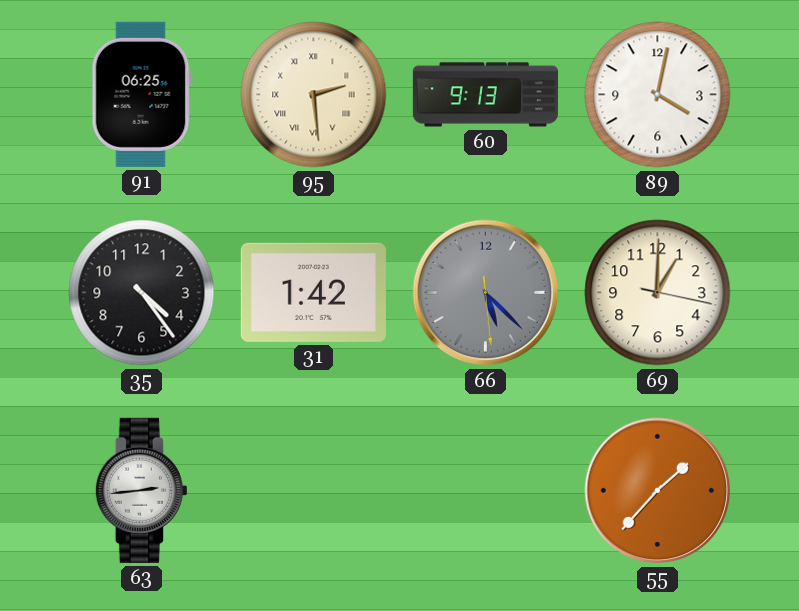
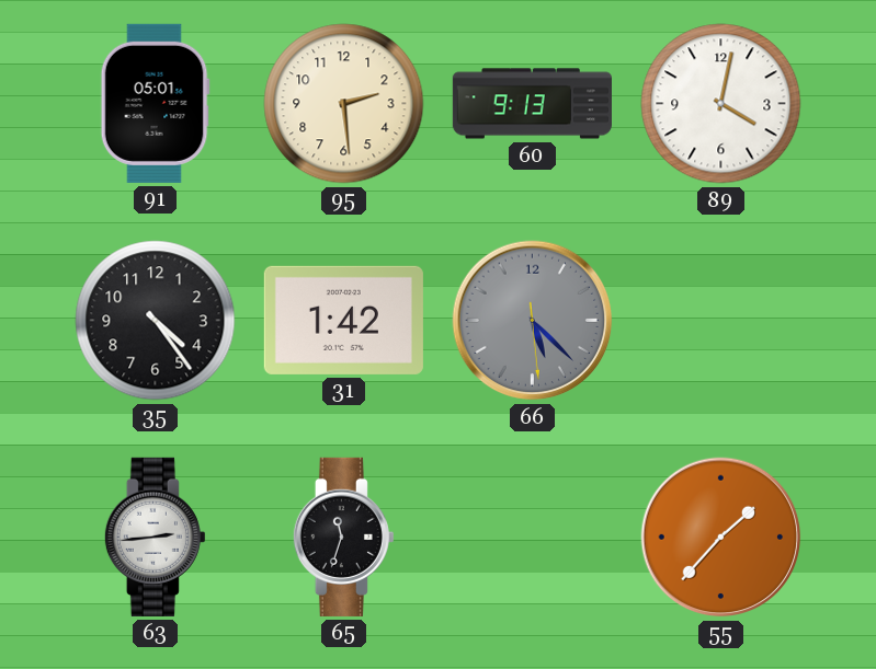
91: 06:25 -> 05:01 (155, 103)
95 numerals: Roman -> Arabic (344, 104)
69: 1:00 -> none (658, 293)
65: none -> 11:33 (343, 537)
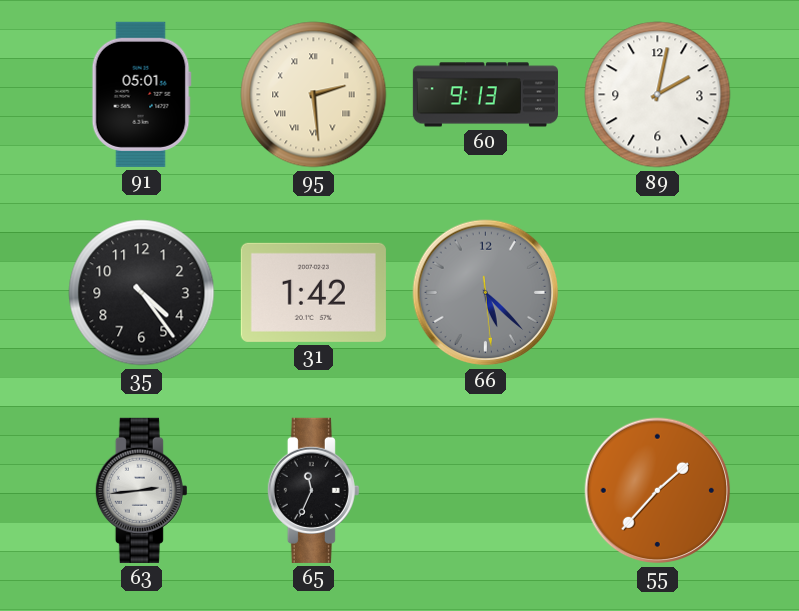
95 numerals: Arabic -> Roman (314, 95)
89: 4:02 -> 2:02 (658, 95)
65: 11:33 -> 11:34 (313, 490)
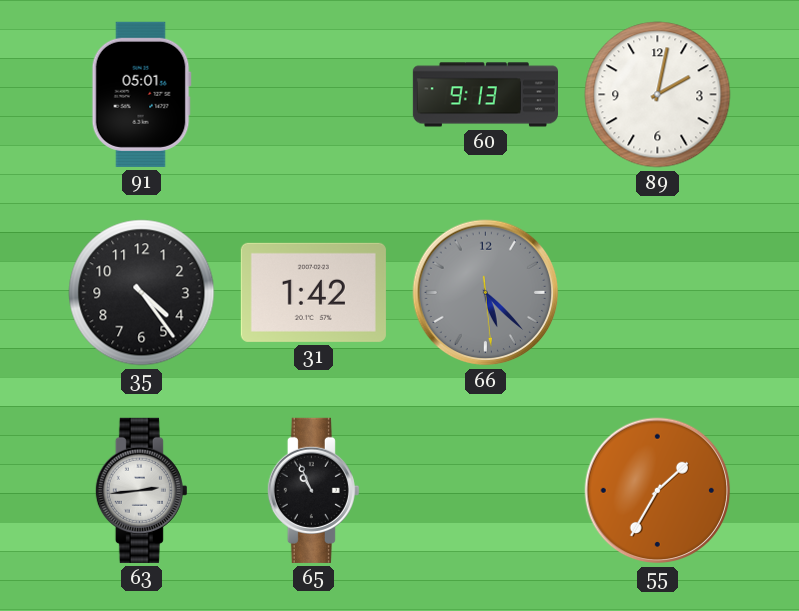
95: 2:29 -> none (314, 95)
65: 11:34 -> 10:56 (313, 490)
55: 1:37 -> 1:35 (658, 491)
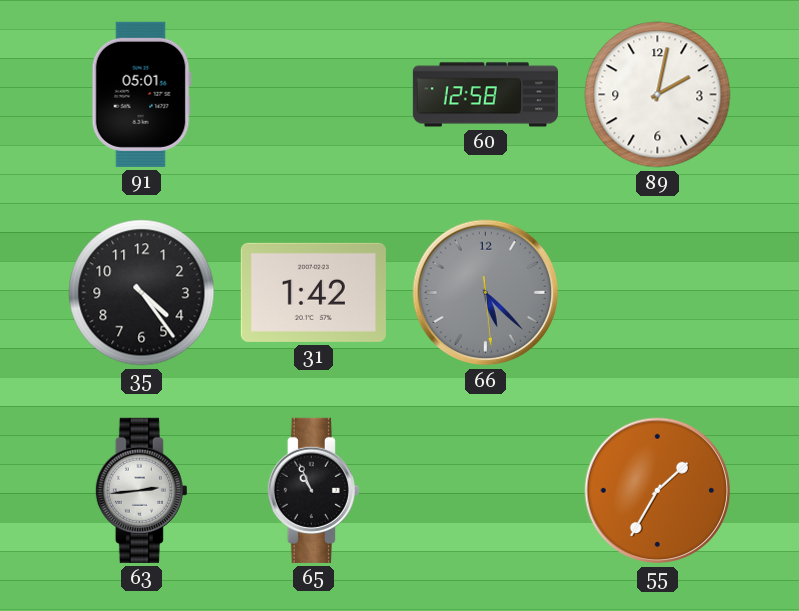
60: 9:13 -> 12:58 (485, 95)
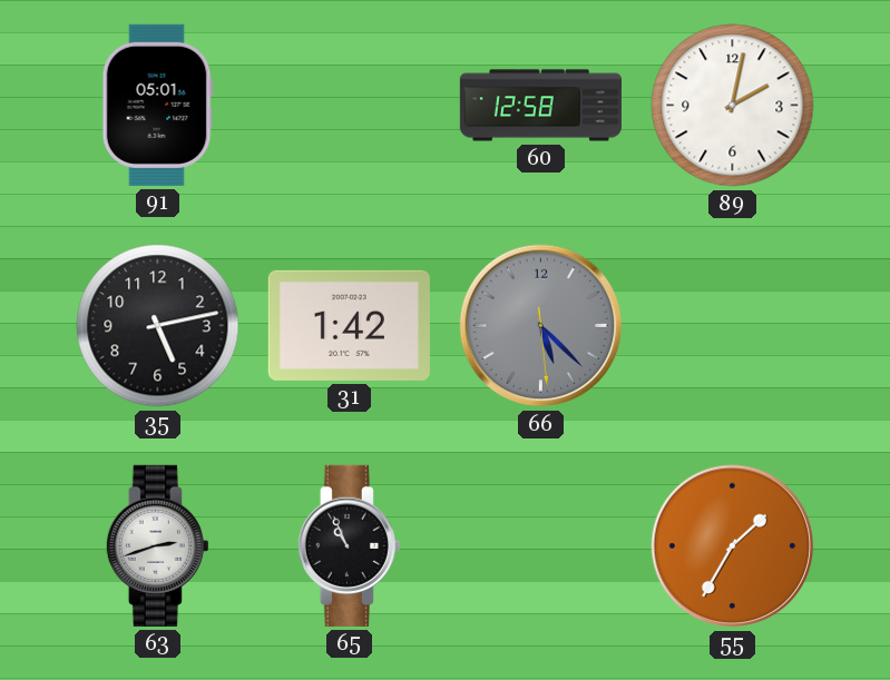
35: 4:24 -> 5:13 (158, 326)
63: 2:44 -> 2:42 (157, 545)
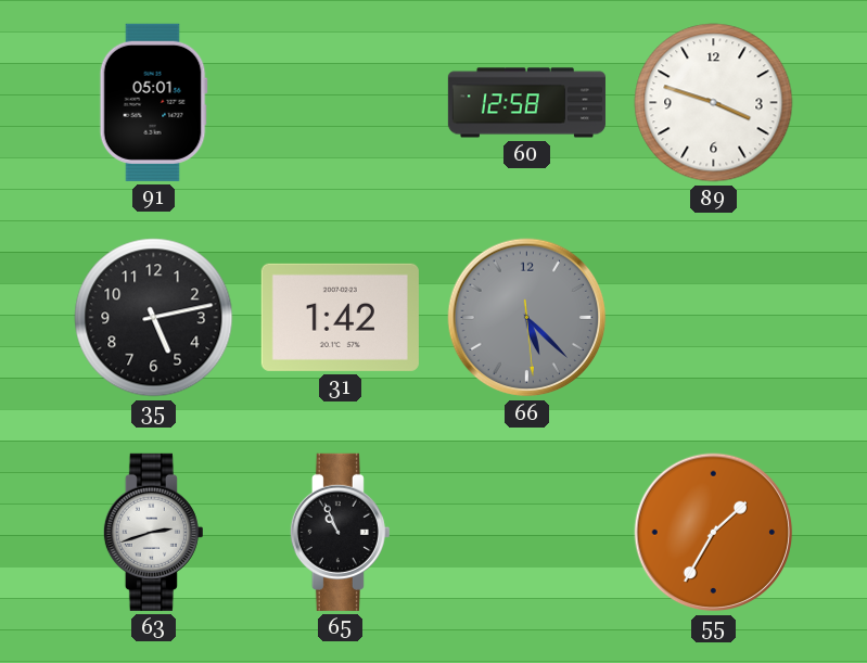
89: 2:02 -> 3:48 (714, 103)
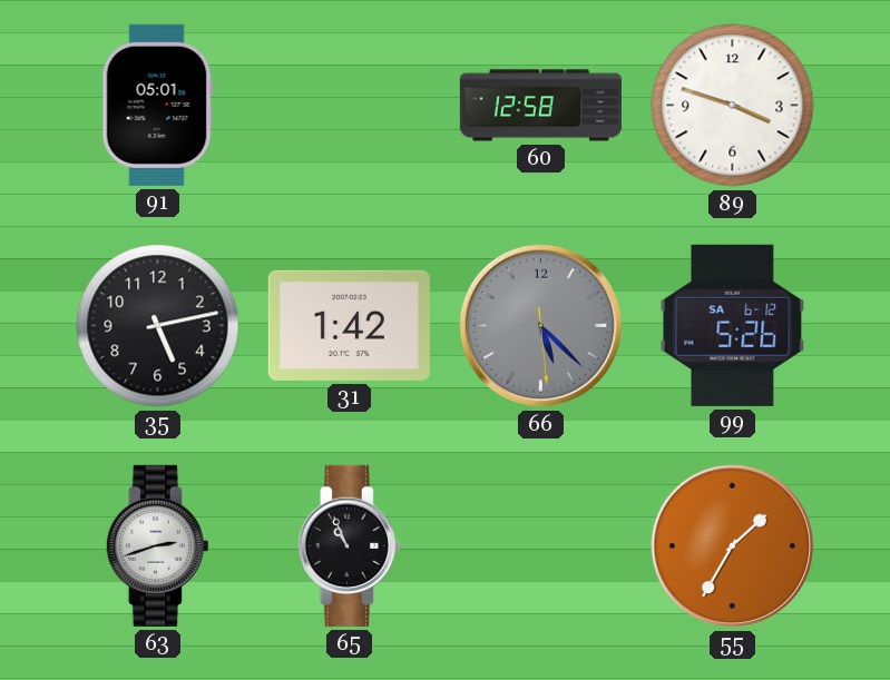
99: none -> 5:26 (733, 325)
